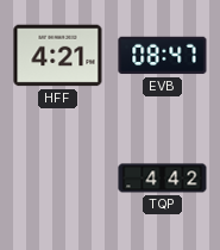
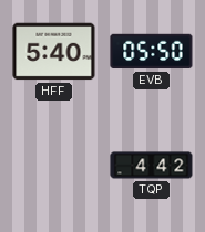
HFF: 4:21 -> 5:40 (54, 52)
EVB: 08:47 -> 05:50 (152, 52)
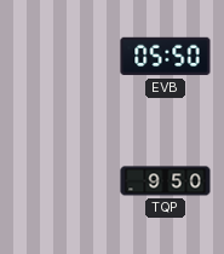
HFF: 5:40 -> none (54, 52)
TQP: 4:42 -> 9:50 (166, 181)
